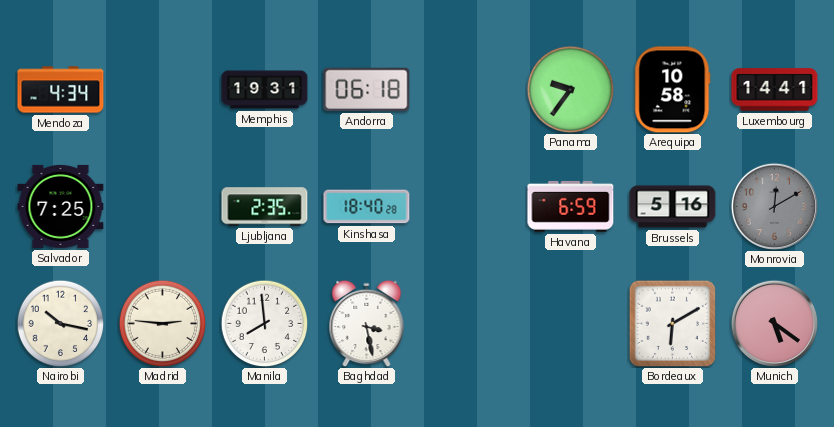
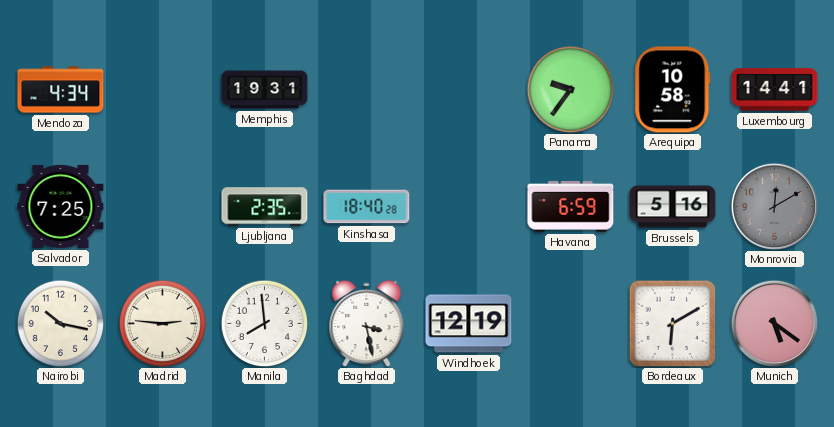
Andorra: 06:18 -> none (367, 89)
Windhoek: none -> 12:19 (469, 324)
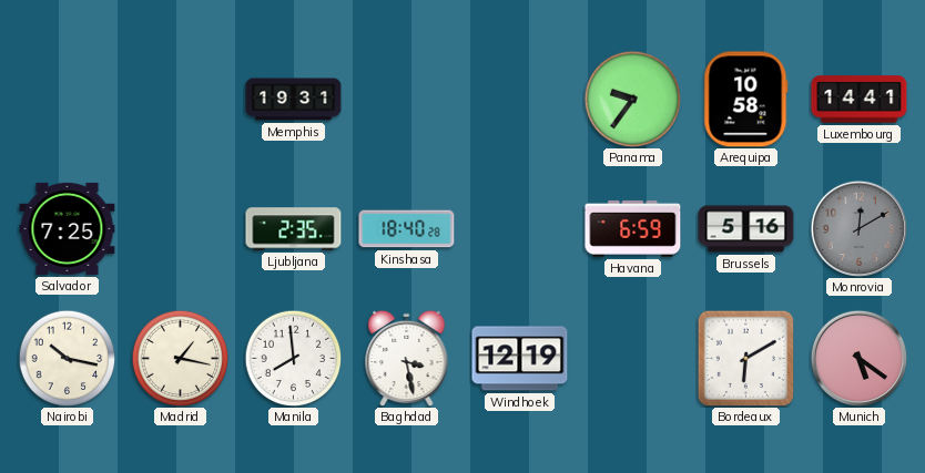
Mendoza: 4:34 -> none (61, 90)
Madrid: 2:46 -> 1:17 (180, 358)
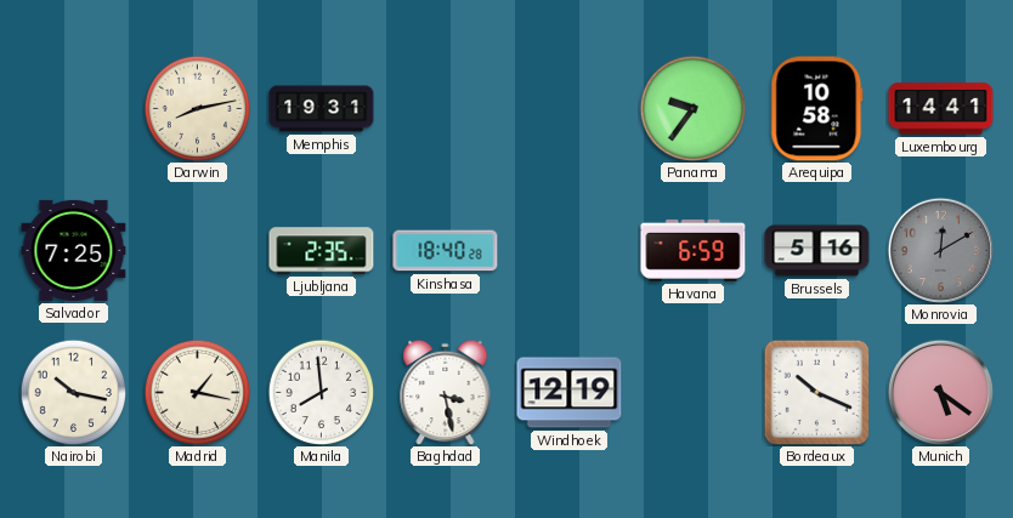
Darwin: none -> 8:13 (197, 108)
Bordeaux: 6:10 -> 10:19 (816, 392)
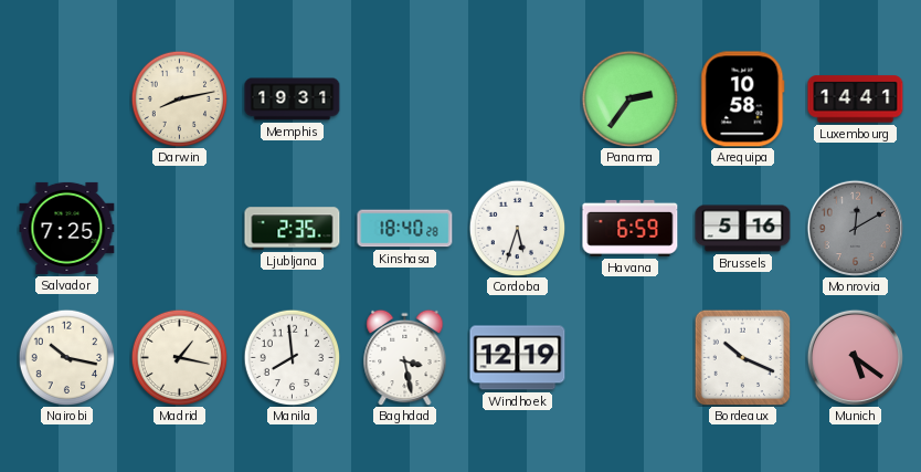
Panama: 9:36 -> 2:36 (629, 98)
Cordoba: none -> 5:33 (517, 228)
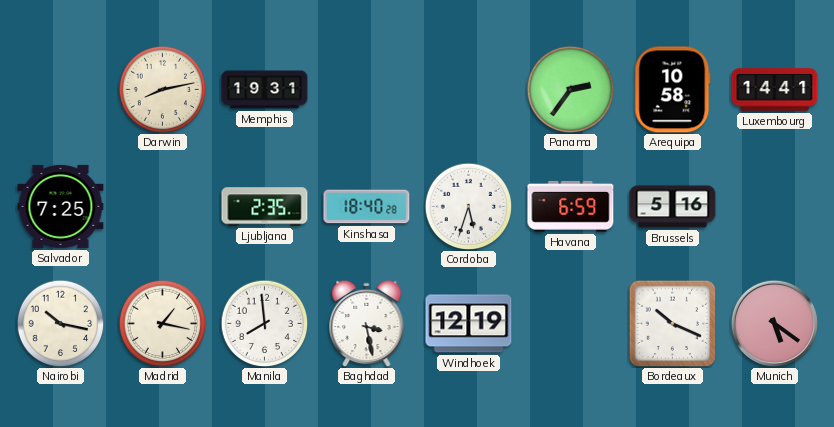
Monrovia: 12:10 -> none (855, 228)
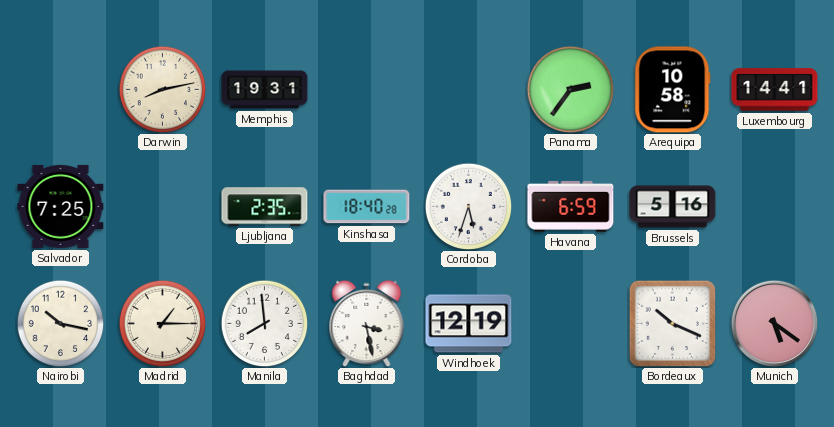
Madrid: 1:17 -> 1:15 (162, 323)
